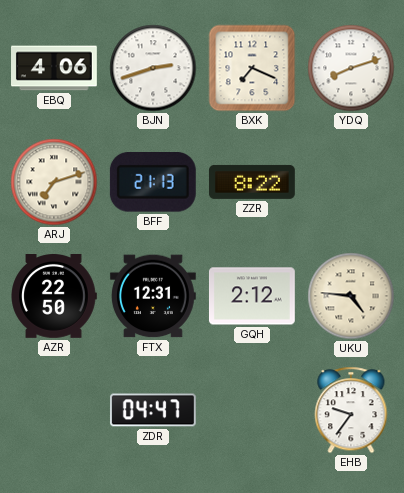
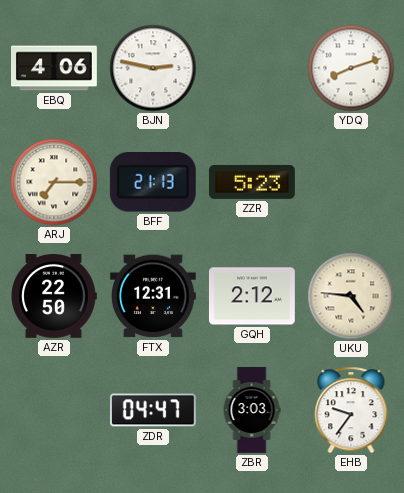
BJN: 2:42 -> 2:47 (153, 68)
BXK: 7:19 -> none (252, 68)
ARJ: 7:12 -> 7:15 (54, 182)
ZZR: 8:22 -> 5:23 (252, 182)
ZBR: none -> 3:03 (252, 411)
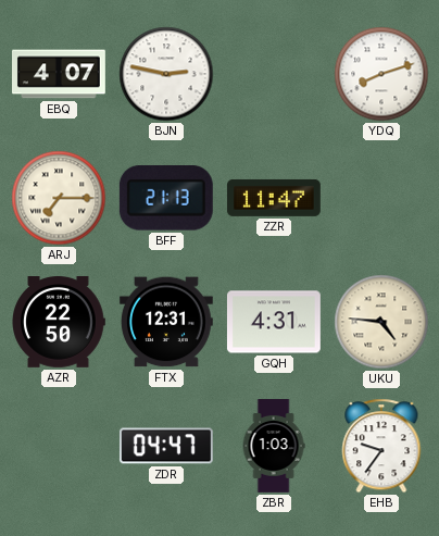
EBQ: 4:06 -> 4:07 (60, 74)
ZZR: 5:23 -> 11:47 (274, 198)
GQH: 2:12 -> 4:31 (274, 322)
ZBR: 3:03 -> 1:03 (274, 447)
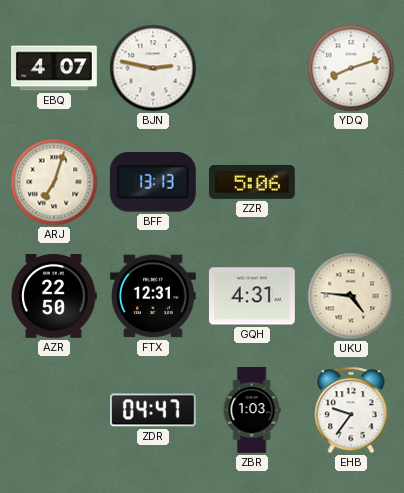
ARJ: 7:15 -> 7:03 (54, 182)
BFF: 21:13 -> 13:13 (153, 183)
ZZR: 11:47 -> 5:06 (252, 182)
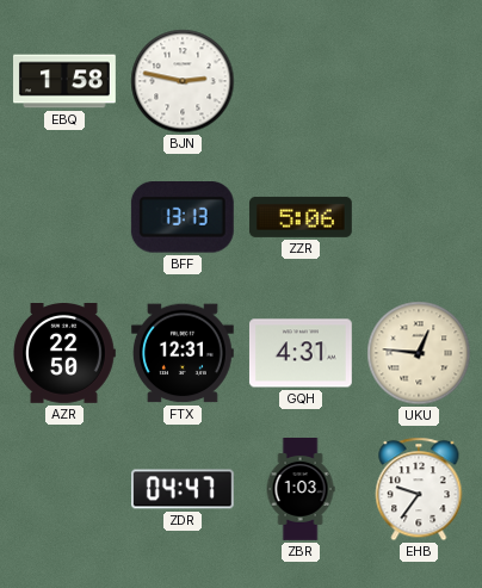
EBQ: 4:07 -> 1:58 (66, 81)
YDQ: 8:12 -> none (351, 68)
ARJ: 7:03 -> none (54, 182)
UKU: 4:46 -> 12:46 (419, 353)
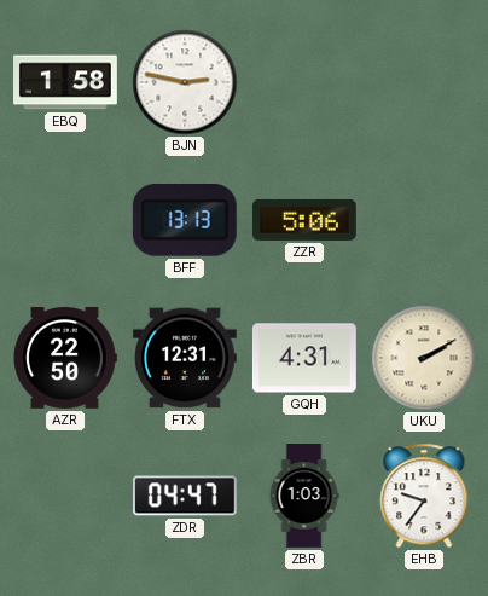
UKU: 12:46 -> 2:10 (424, 358)
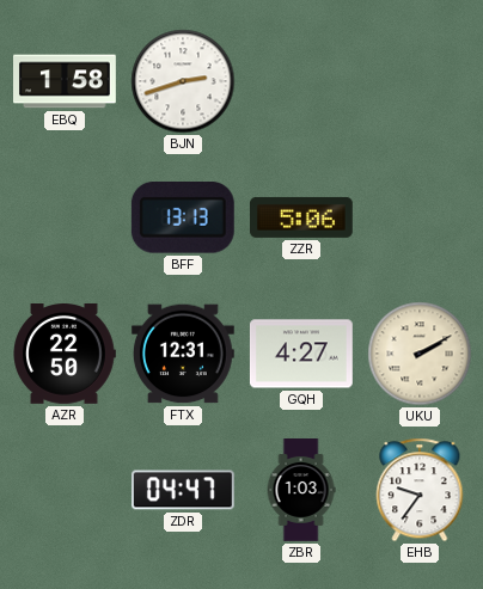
BJN: 2:47 -> 2:42 (183, 81)
GQH: 4:31 -> 4:27 (301, 354)
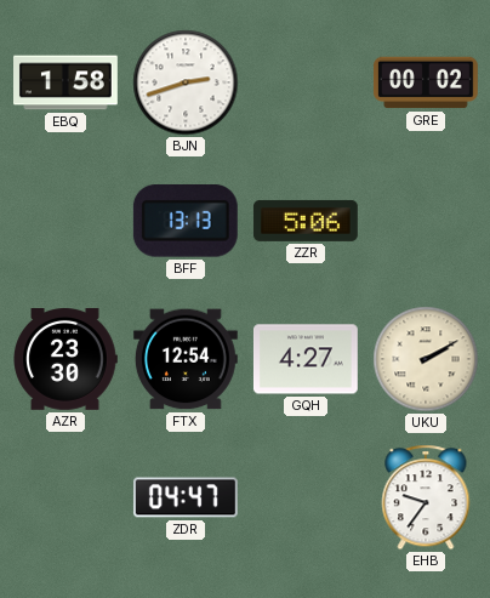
GRE: none -> 00:02 (426, 82)
AZR: 22:50 -> 23:30 (65, 360)
FTX: 12:31 -> 12:54 (186, 359)
ZBR: 1:03 -> none (301, 491)
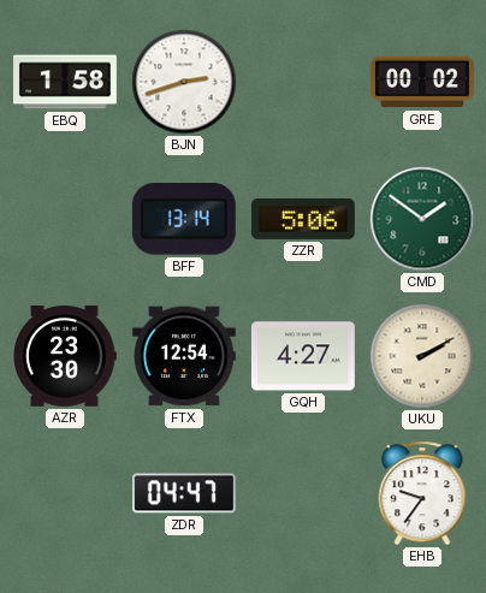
BFF: 13:13 -> 13:14 (184, 220)
CMD: none -> 1:51 (422, 219)
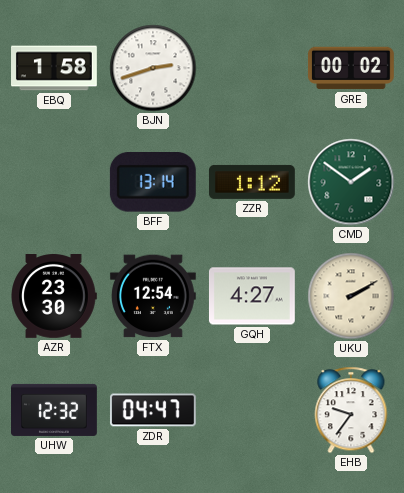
ZZR: 5:06 -> 1:12 (252, 182)
UHW: none -> 12:32 (55, 410)
